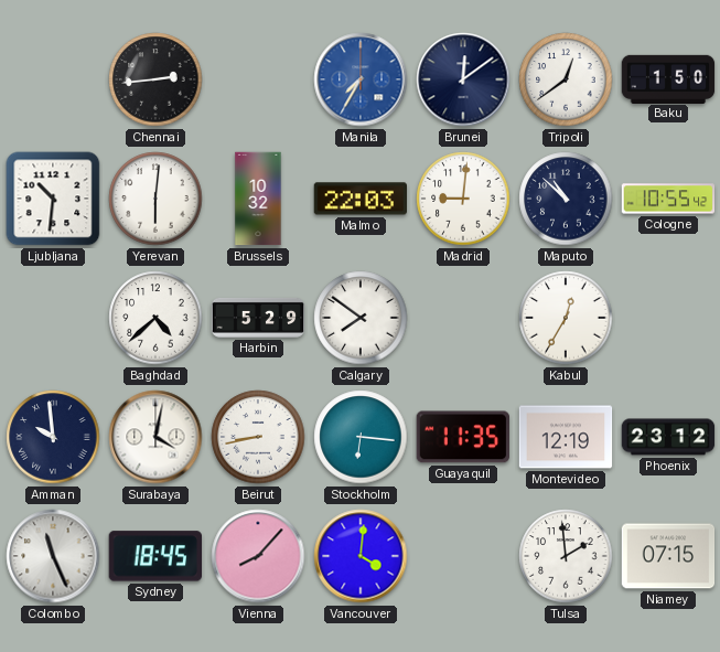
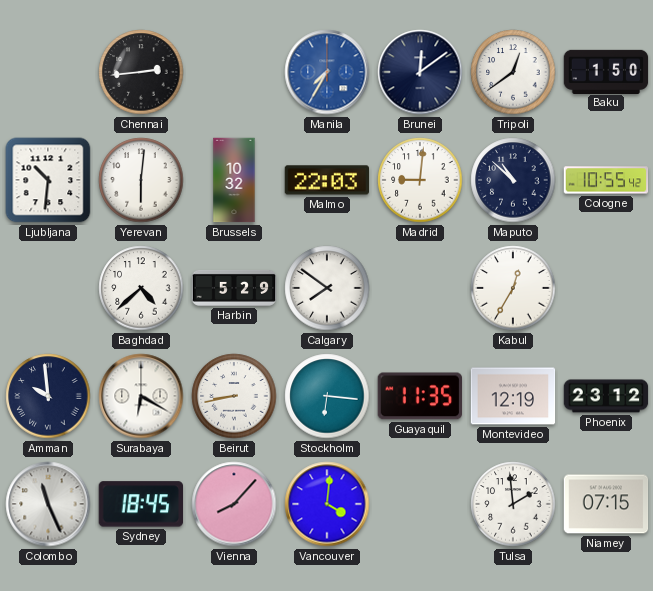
Surabaya: 4:02 -> 6:20 (141, 396)
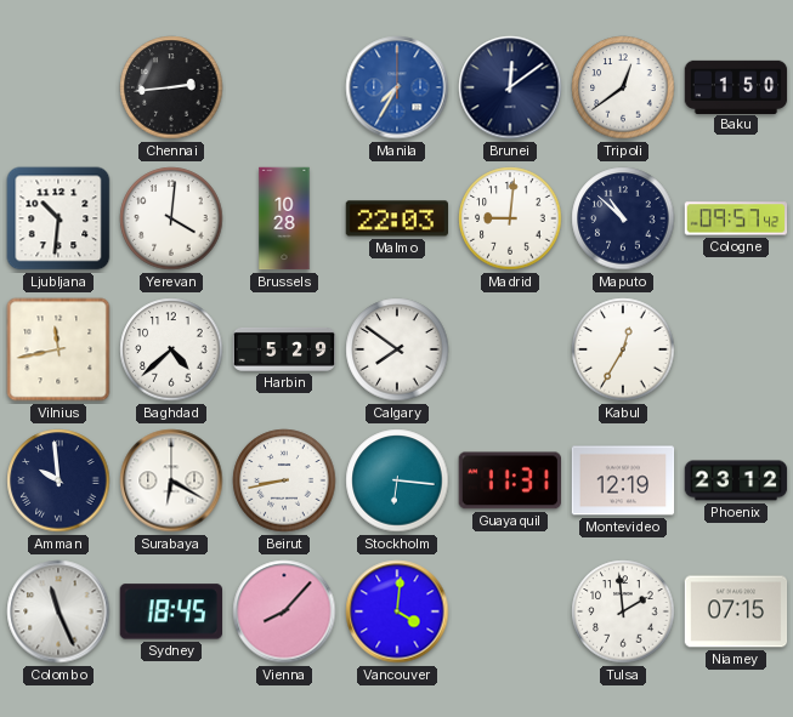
Yerevan: 6:01 -> 4:01 (171, 218)
Brussels: 10:32 -> 10:28 (284, 218)
Cologne: 10:55 -> 09:57 (736, 218)
Vilnius: none -> 11:43 (58, 349)
Guayaquil: 11:35 -> 11:31 (509, 480)
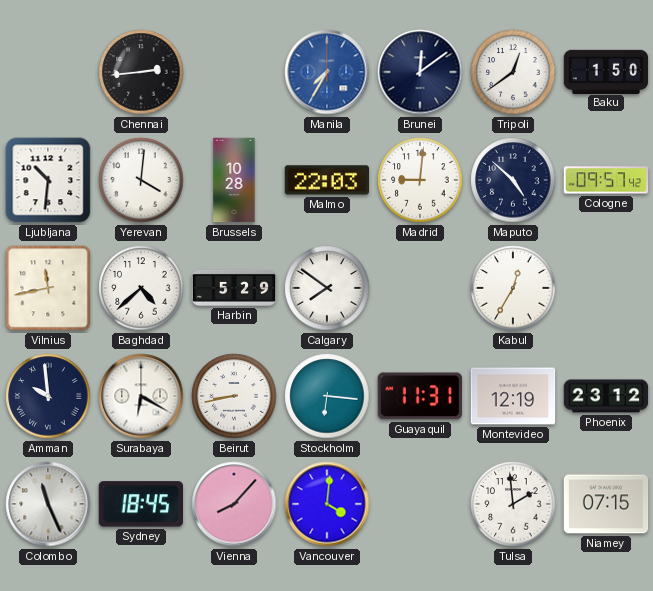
Maputo: 10:52 -> 4:52 (513, 180)
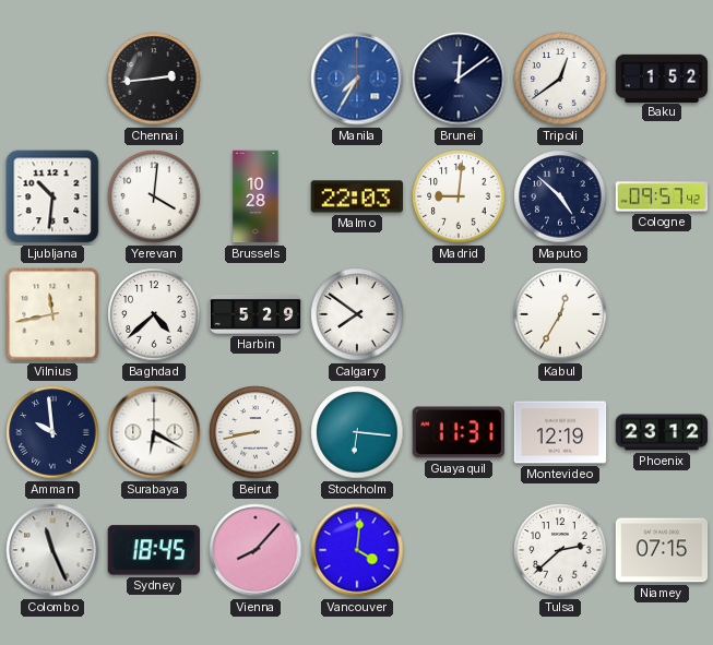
Baku: 1:50 -> 1:52 (662, 77)
Tulsa: 1:59 -> 2:38 (560, 550)
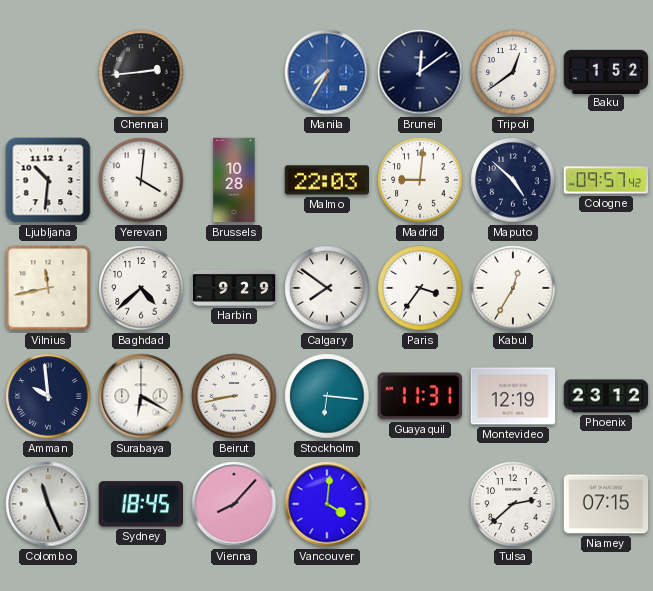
Harbin: 5:29 -> 9:29 (234, 288)
Paris: none -> 3:36 (420, 288)
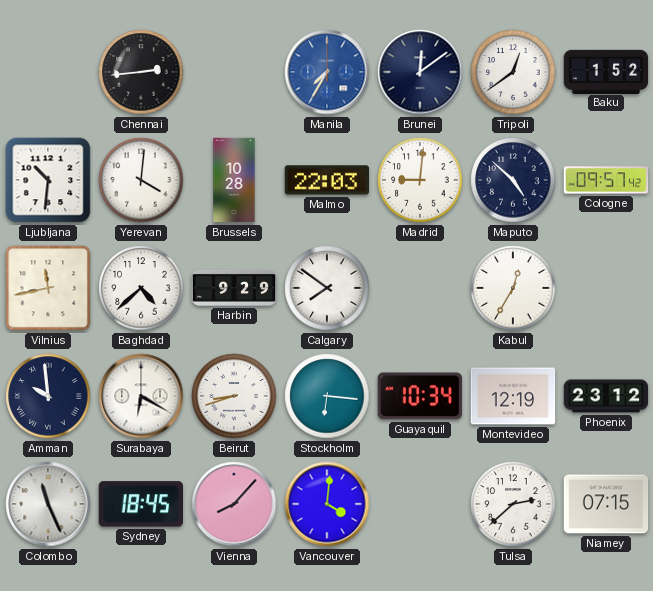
Paris: 3:36 -> none (420, 288)
Beirut: 8:43 -> 8:42 (234, 396)
Guayaquil: 11:31 -> 10:34 (419, 396)
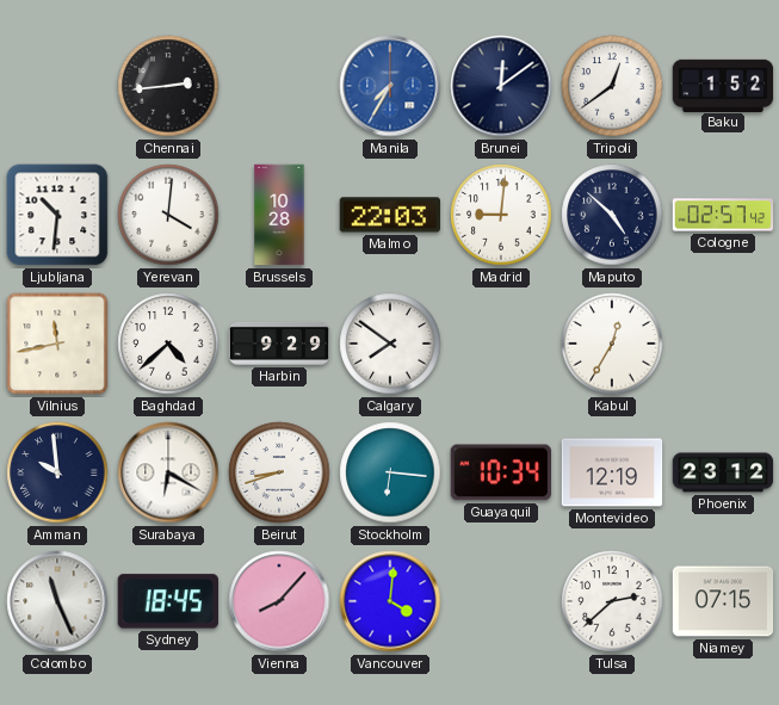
Cologne: 09:57 -> 02:57 (723, 215)
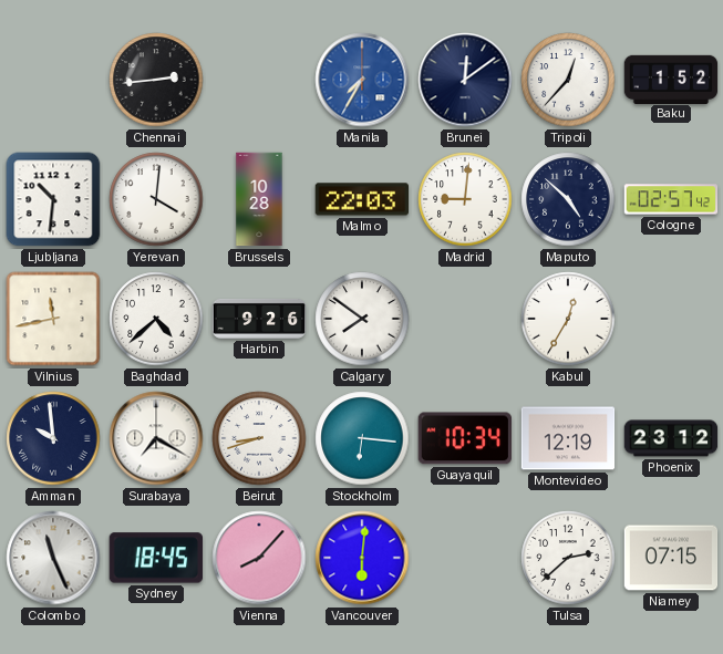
Tripoli: 12:39 -> 12:37 (568, 80)
Harbin: 9:29 -> 9:26 (259, 319)
Surabaya: 6:20 -> 7:20 (156, 438)
Vancouver: 4:01 -> 6:01 (362, 558)
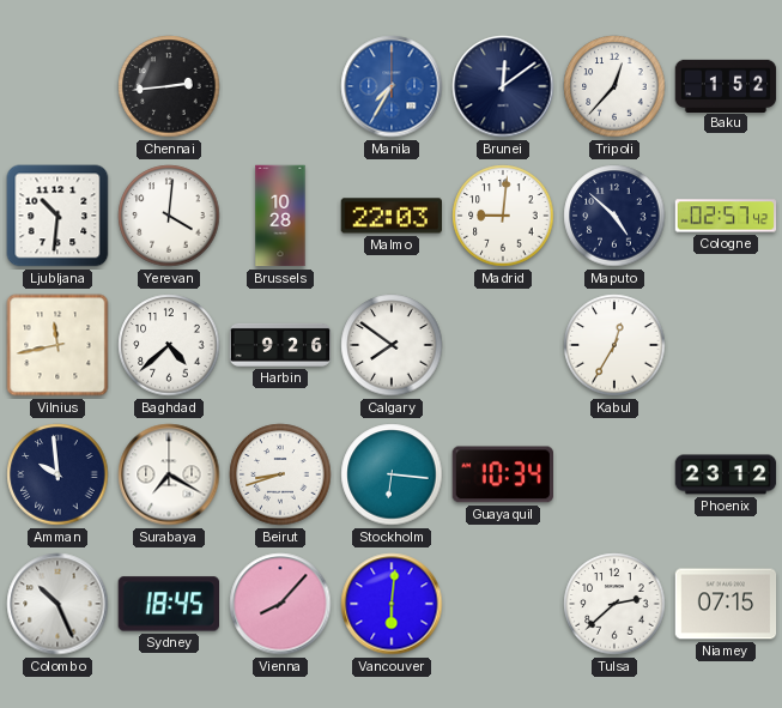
Montevideo: 12:19 -> none (568, 438)
Colombo: 11:26 -> 10:26 (57, 604)
